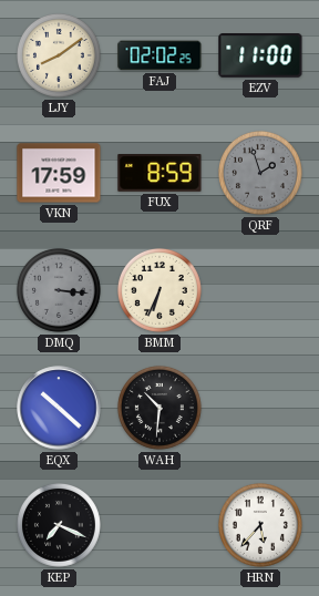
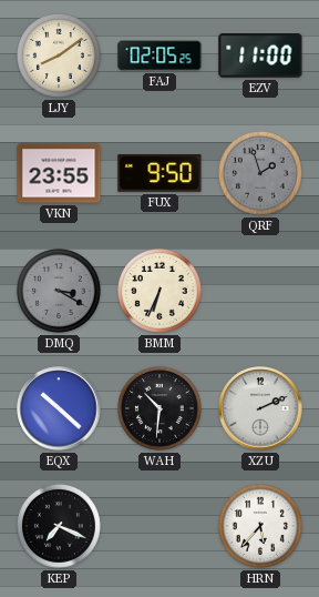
FAJ: 02:02 -> 02:05 (159, 55)
VKN: 17:59 -> 23:55 (59, 173)
FUX: 8:59 -> 9:50 (159, 174)
DMQ: 3:16 -> 3:20 (59, 291)
XZU: none -> 2:11 (260, 408)
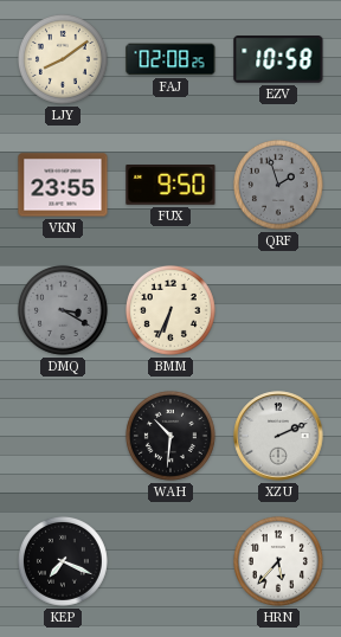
FAJ: 02:05 -> 02:08 (170, 59)
EZV: 11:00 -> 10:58 (278, 59)
EQX: 10:22 -> none (59, 408)
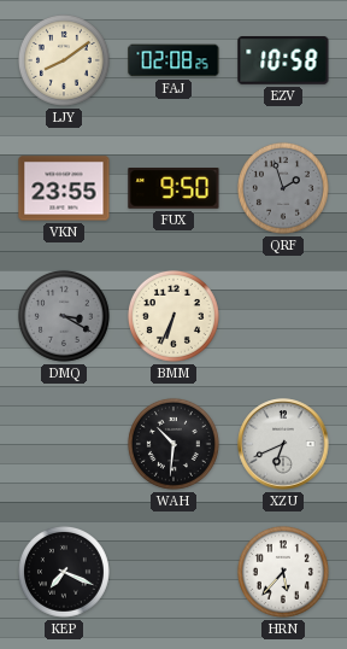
XZU: 2:11 -> 6:41 (283, 444)
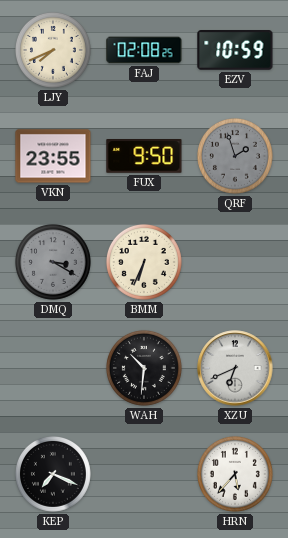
LJY: 8:09 -> 7:41 (53, 50)
EZV: 10:58 -> 10:59 (235, 50)
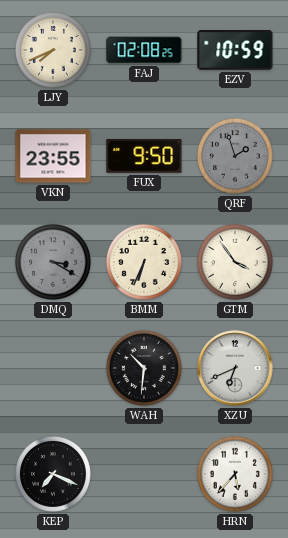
GTM: none -> 3:54 (235, 262)
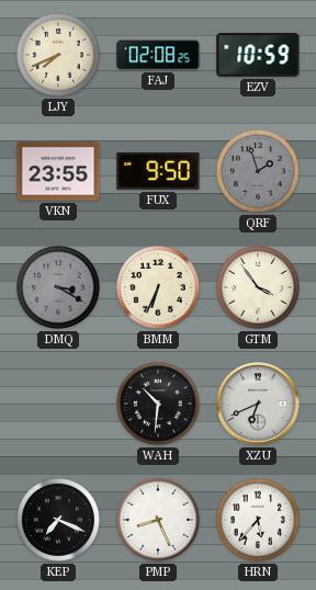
PMP: none -> 8:26 (158, 520)
